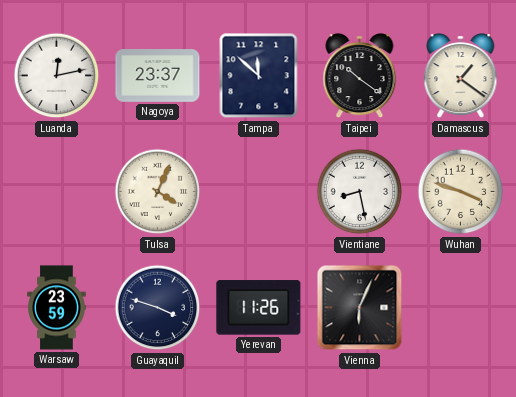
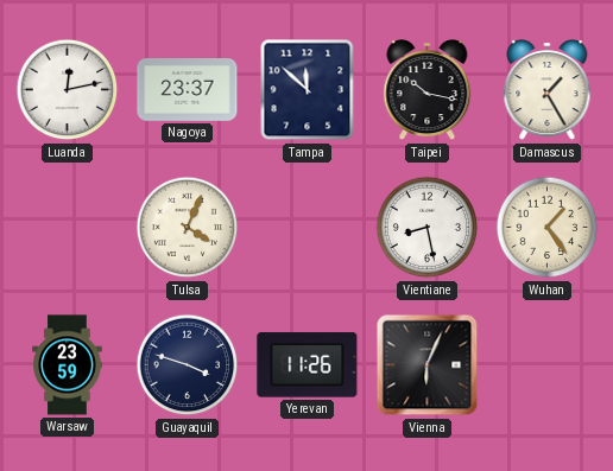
Taipei: 10:21 -> 10:17 (428, 90)
Damascus: 1:21 -> 1:25 (548, 90)
Wuhan: 3:48 -> 1:24 (548, 228)
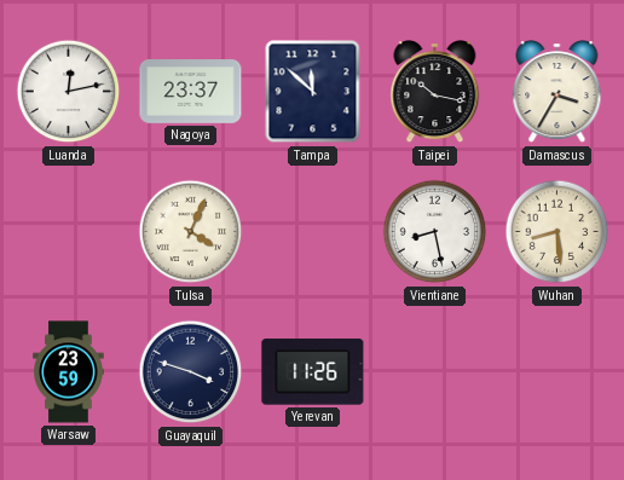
Damascus: 1:25 -> 3:35 (557, 92)
Wuhan: 1:24 -> 8:29 (557, 232)
Vienna: 6:04 -> none (428, 365)
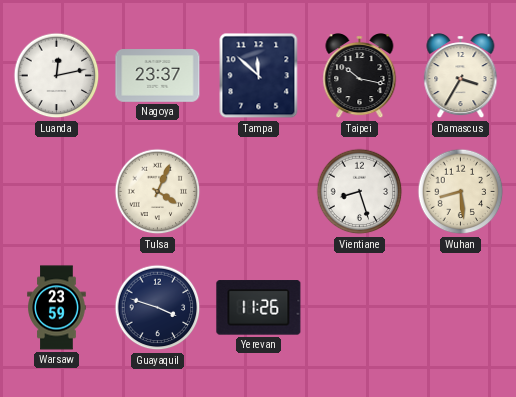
Vientiane: 8:28 -> 8:27 (360, 192)
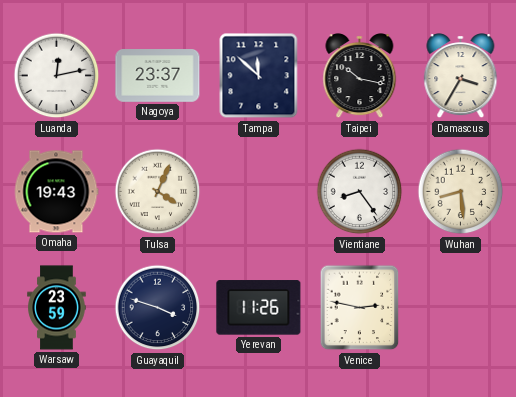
Omaha: none -> 19:43 (56, 192)
Vientiane: 8:27 -> 8:24 (360, 192)
Venice: none -> 2:47 (360, 308)
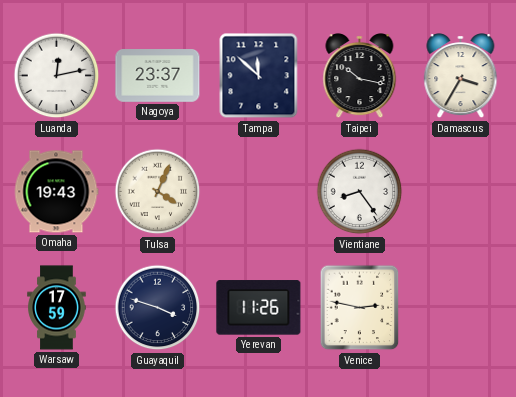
Wuhan: 8:29 -> none (461, 192)
Warsaw: 23:59 -> 17:59 (57, 308)
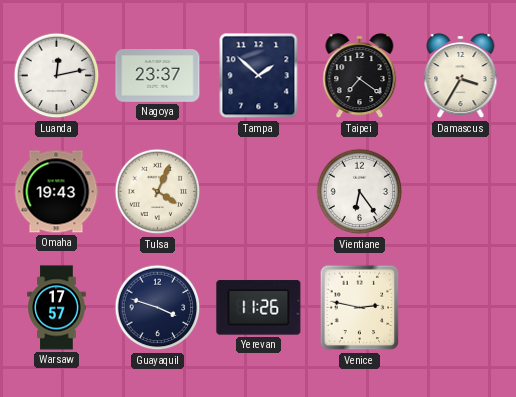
Tampa: 11:52 -> 1:52 (259, 76)
Taipei: 10:17 -> 7:21 (360, 76)
Vientiane: 8:24 -> 6:24 (360, 192)
Warsaw: 17:59 -> 17:57 (57, 308)
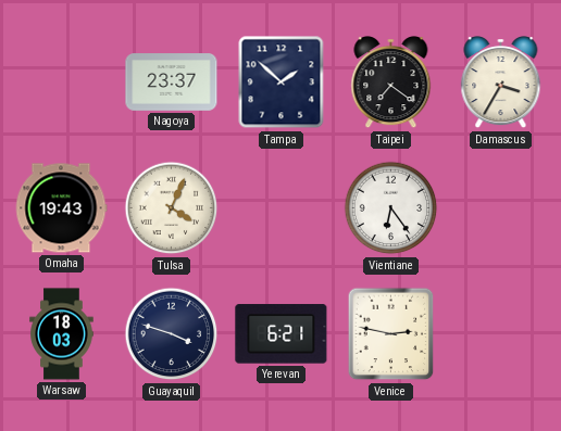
Luanda: 12:13 -> none (57, 76)
Warsaw: 17:57 -> 18:03 (62, 334)
Yerevan: 11:26 -> 6:21 (282, 334)
